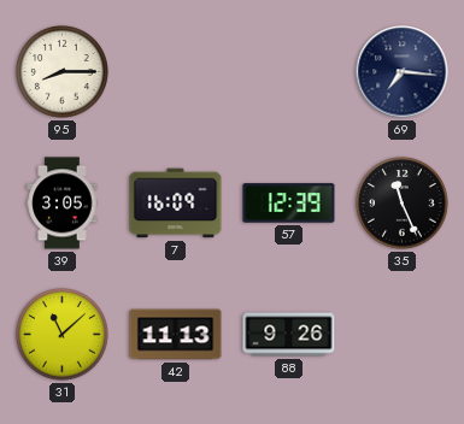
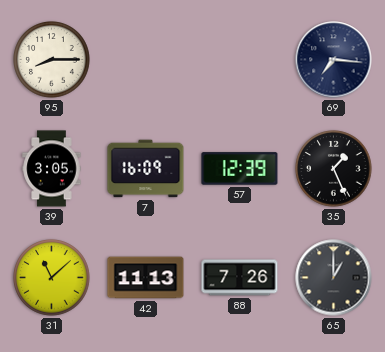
35: 11:26 -> 1:26 (334, 169)
88: 9:26 -> 7:26 (240, 278)
65: none -> 1:00 (334, 278)
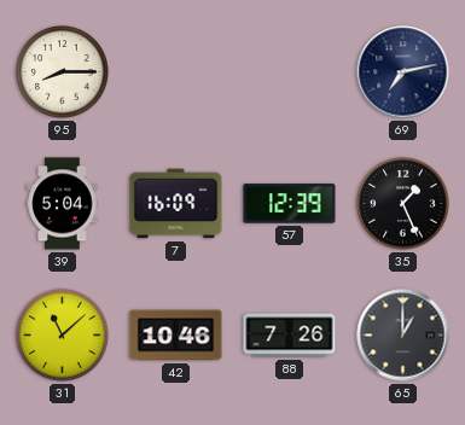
69: 7:16 -> 7:13 (403, 72)
39: 3:05 -> 5:04 (63, 204)
42: 11:13 -> 10:46 (176, 336)
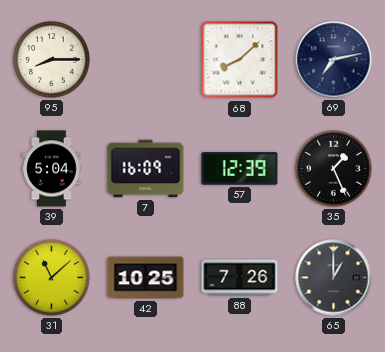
68: none -> 8:08 (240, 60)
42: 10:46 -> 10:25 (146, 278)
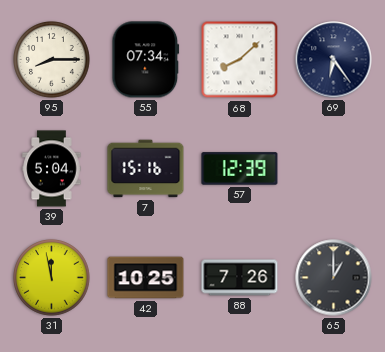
55: none -> 07:34 (146, 60)
69: 7:13 -> 6:24 (334, 60)
7: 16:09 -> 15:16 (146, 169)
35: 1:26 -> none (334, 169)
31: 11:08 -> 11:58 (52, 278)
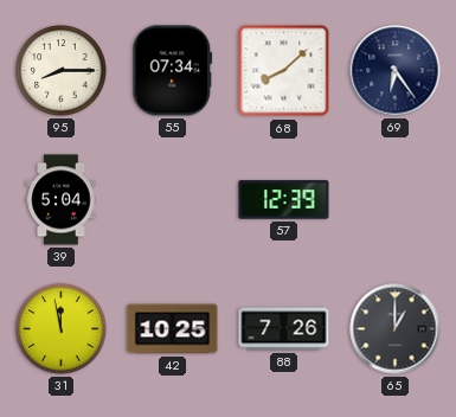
7: 15:16 -> none (146, 169)
